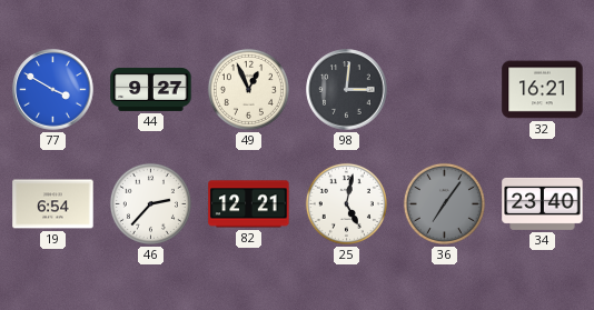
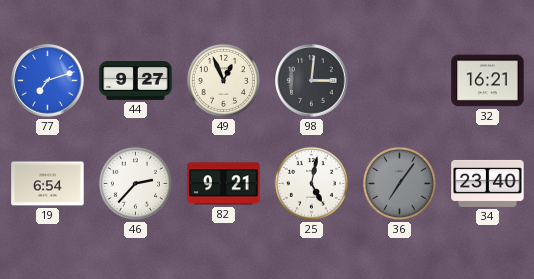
77: 3:50 -> 7:12 (48, 81)
82: 12:21 -> 9:21 (224, 184)
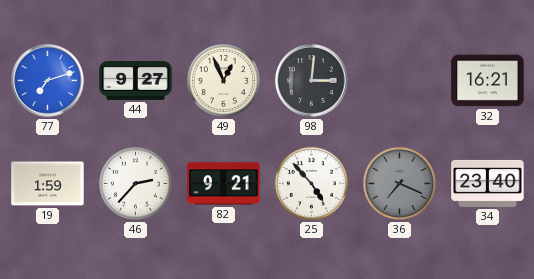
19: 6:54 -> 1:59 (48, 184)
25: 5:02 -> 4:53 (311, 183)
36: 7:06 -> 7:19 (399, 183)
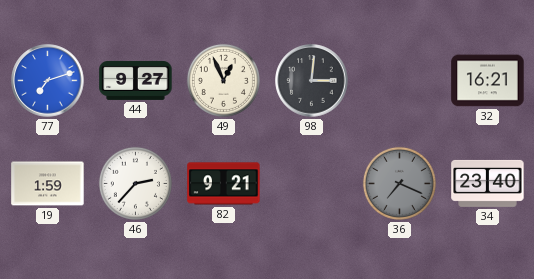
25: 4:53 -> none (311, 183)
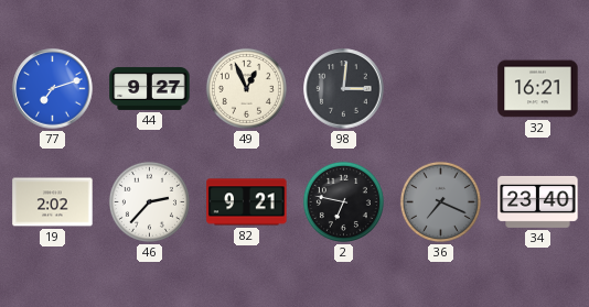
19: 1:59 -> 2:02 (53, 202)
2: none -> 6:47 (343, 201)
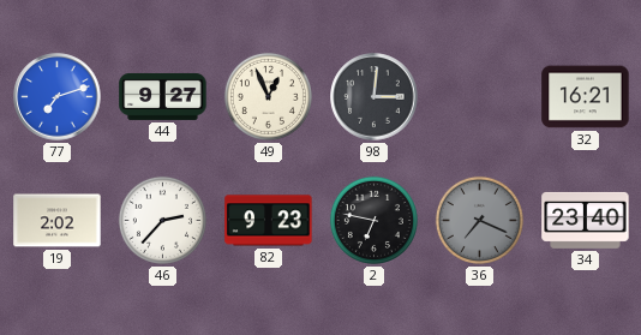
82: 9:21 -> 9:23 (269, 221)
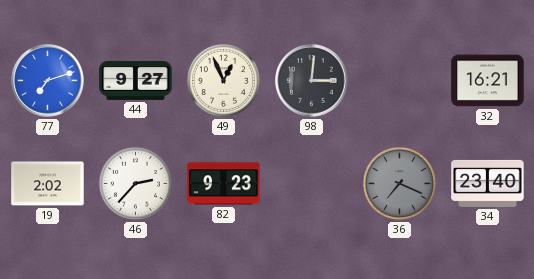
2: 6:47 -> none (373, 220)
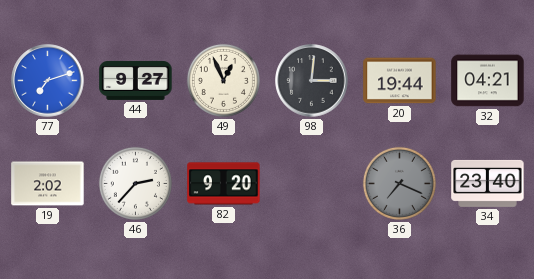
20: none -> 19:44 (400, 81)
32: 16:21 -> 04:21 (488, 81)
82: 9:23 -> 9:20 (224, 184)
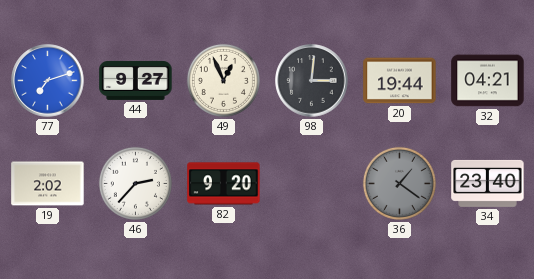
36: 7:19 -> 1:21 (399, 183)
